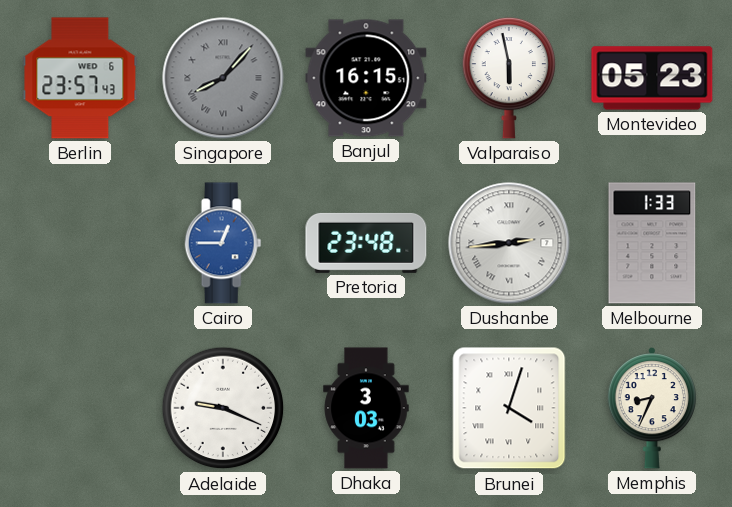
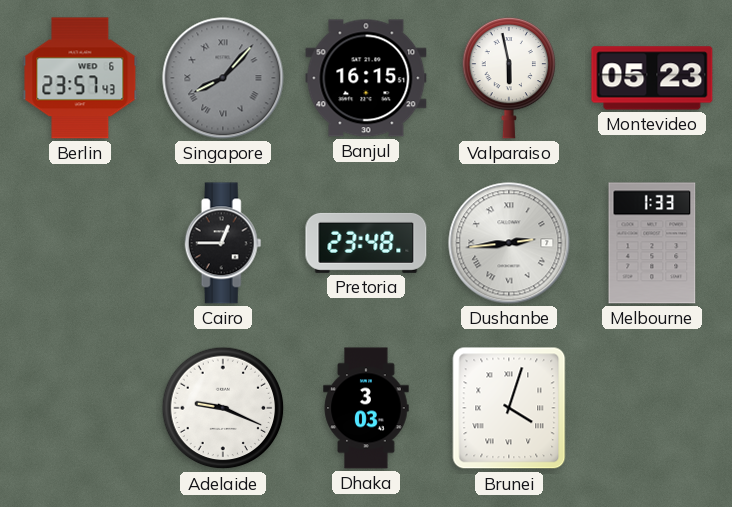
Cairo dial: blue -> black (223, 243)
Memphis: 8:34 -> none (651, 409)
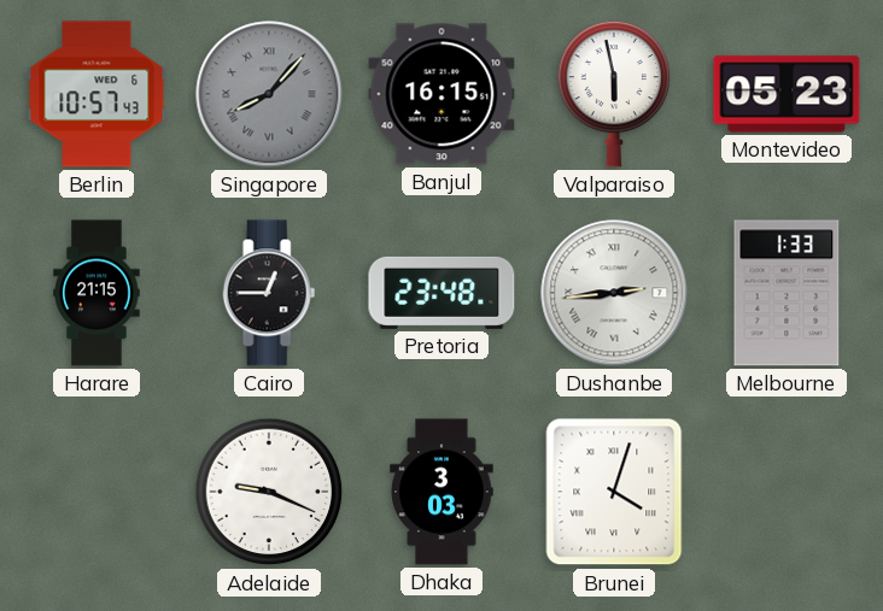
Berlin: 23:57 -> 10:57 (97, 94)
Harare: none -> 21:15 (97, 293)
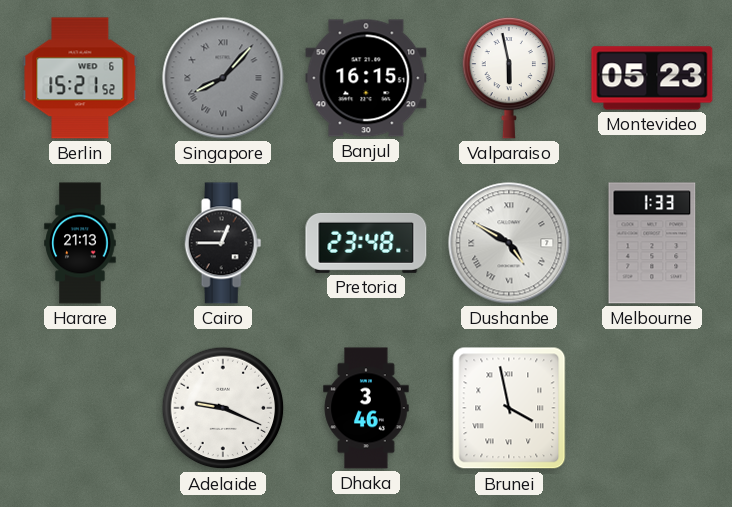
Berlin: 10:57 -> 15:21 (80, 78)
Harare: 21:15 -> 21:13 (80, 243)
Dushanbe: 2:44 -> 4:50 (509, 243)
Dhaka: 3:03 -> 3:46 (366, 408)
Brunei: 4:03 -> 3:58 (509, 408)
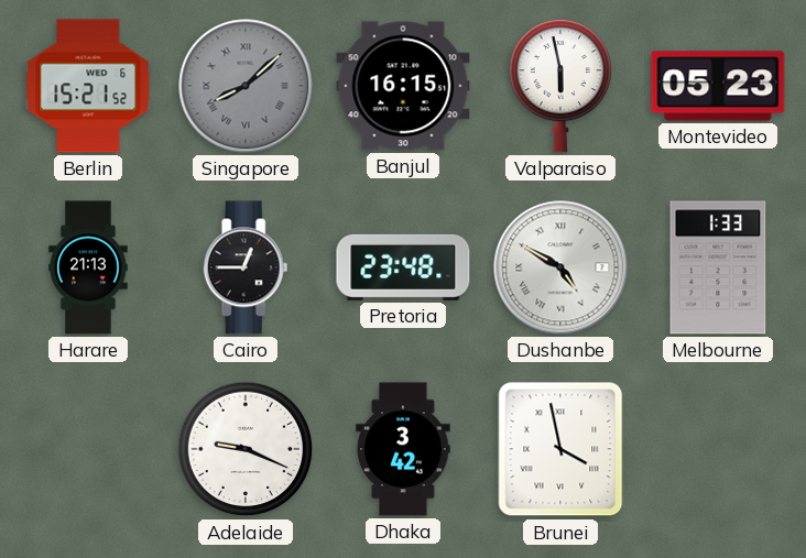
Singapore: 8:07 -> 8:08 (246, 86)
Dhaka: 3:46 -> 3:42 (403, 449)
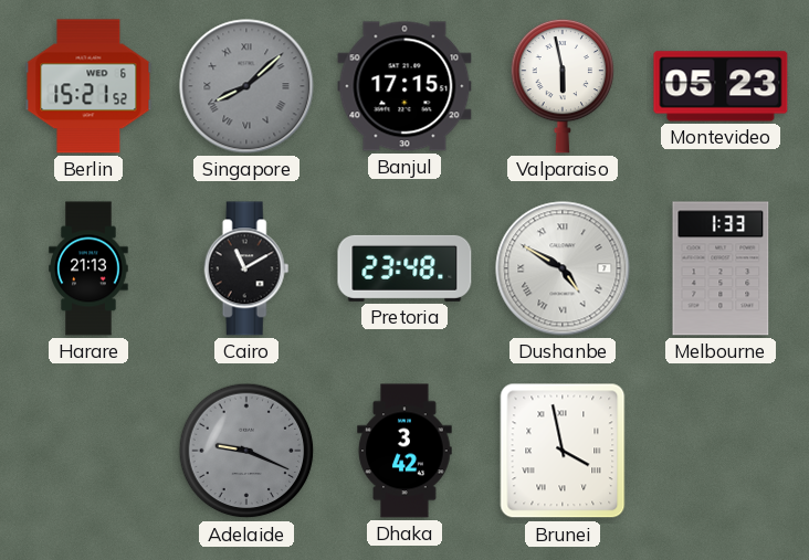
Banjul: 16:15 -> 17:15 (404, 86)
Cairo: 12:45 -> 11:10 (246, 268)
Adelaide dial: white -> grey (246, 451)
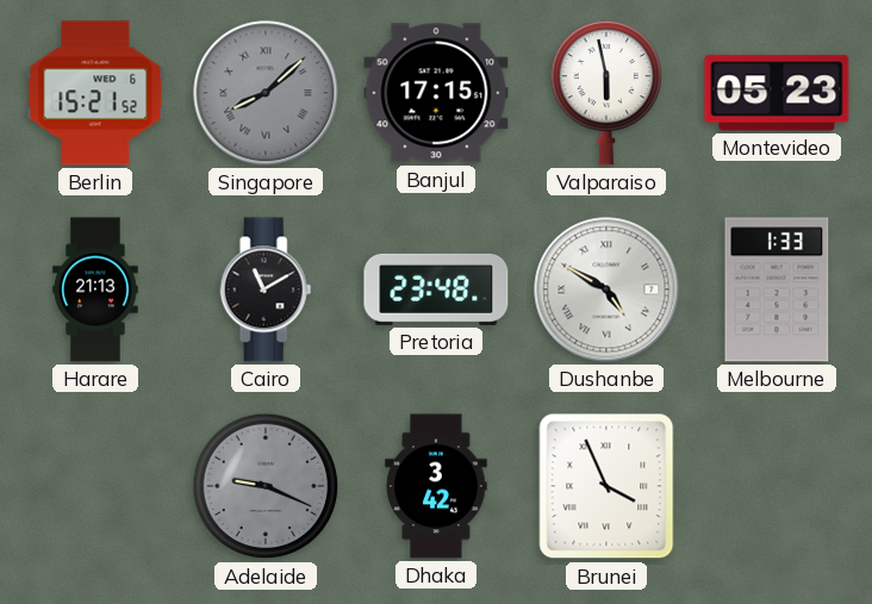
Brunei: 3:58 -> 3:56 (606, 486)
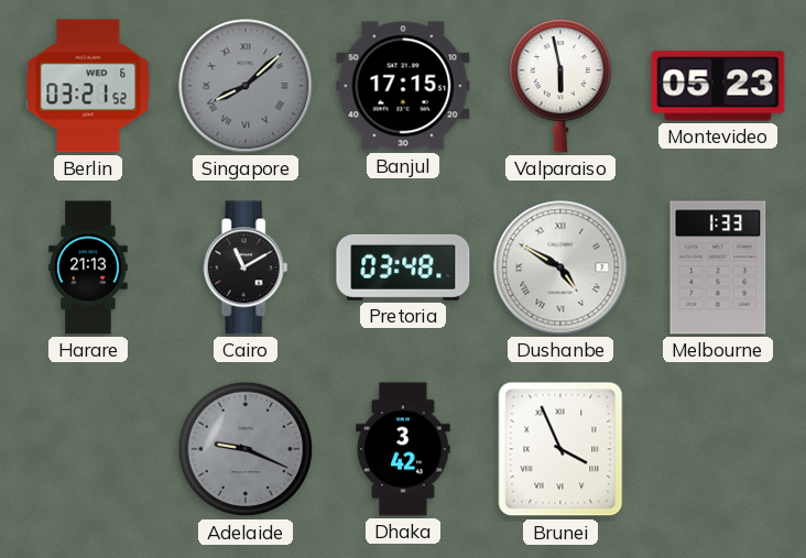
Berlin: 15:21 -> 03:21 (88, 86)
Pretoria: 23:48 -> 03:48 (403, 267)
